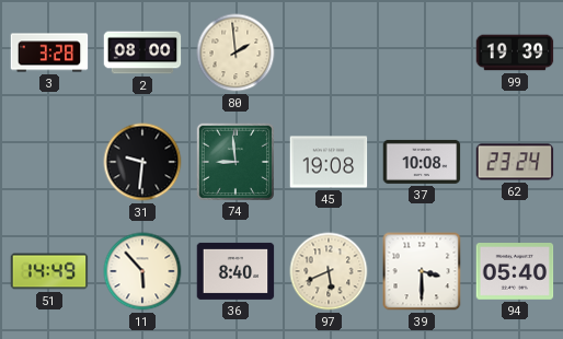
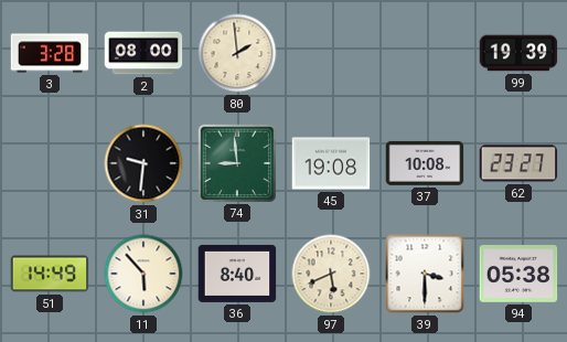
62: 23:24 -> 23:27 (518, 163)
94: 05:40 -> 05:38 (518, 275)
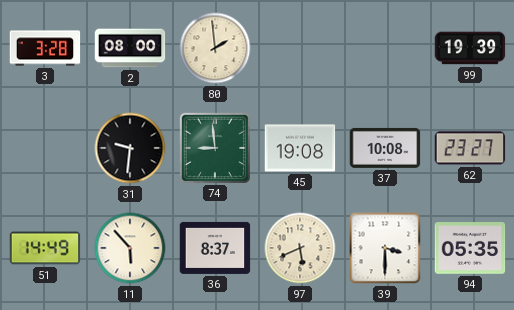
36: 8:40 -> 8:37 (215, 248)
94: 05:38 -> 05:35 (470, 249)
